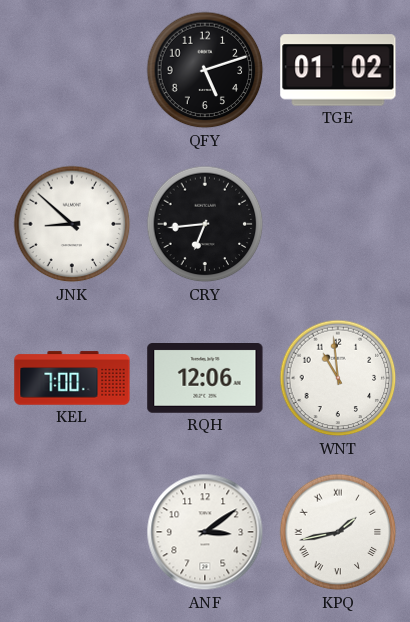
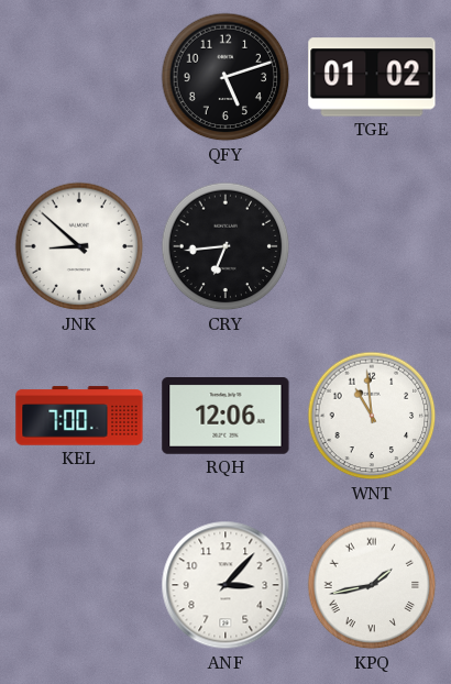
ANF: 3:09 -> 3:07 (226, 585)
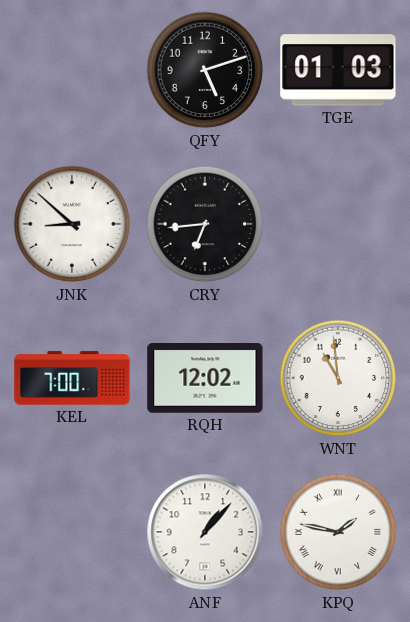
TGE: 01:02 -> 01:03 (338, 70)
RQH: 12:06 -> 12:02 (205, 379)
ANF: 3:07 -> 1:07 (205, 532)
KPQ: 1:43 -> 1:47 (338, 532)
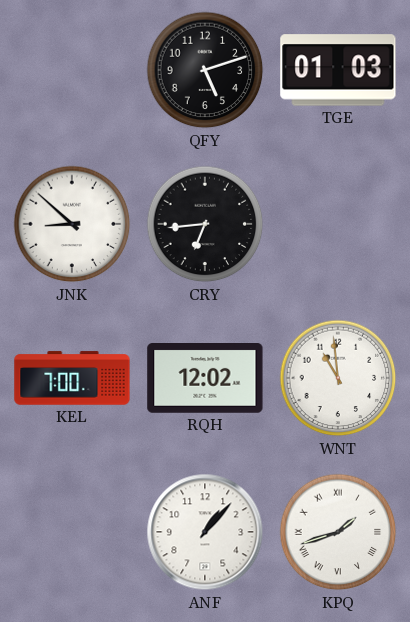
KPQ: 1:47 -> 1:42 (338, 532)
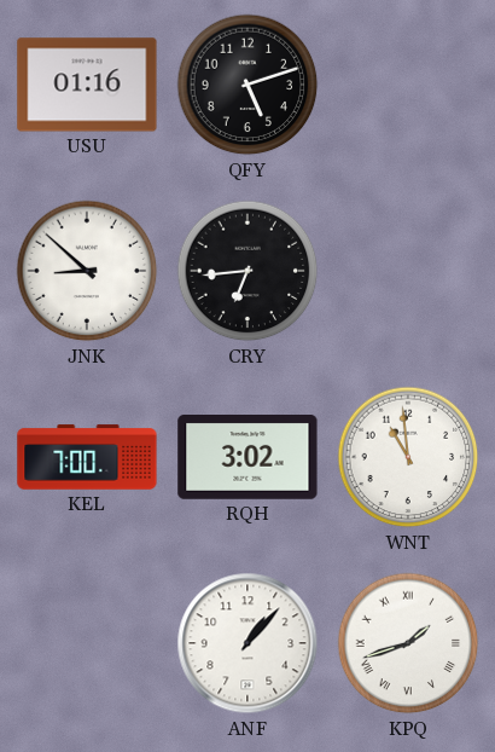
USU: none -> 01:16 (87, 85)
TGE: 01:03 -> none (338, 70)
RQH: 12:02 -> 3:02 (247, 458)
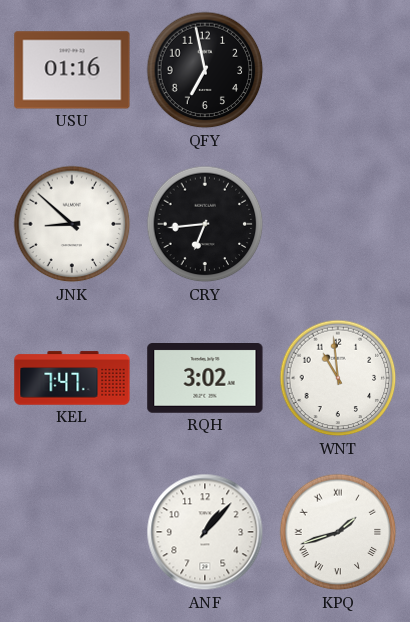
QFY: 5:12 -> 6:58 (205, 70)
KEL: 7:00 -> 7:47 (72, 378)
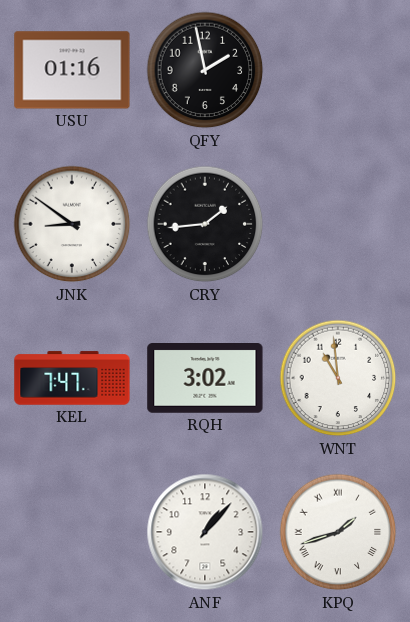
QFY: 6:58 -> 1:58 (205, 70)
JNK: 8:52 -> 8:51 (72, 224)
CRY: 6:44 -> 1:44 (205, 224)
